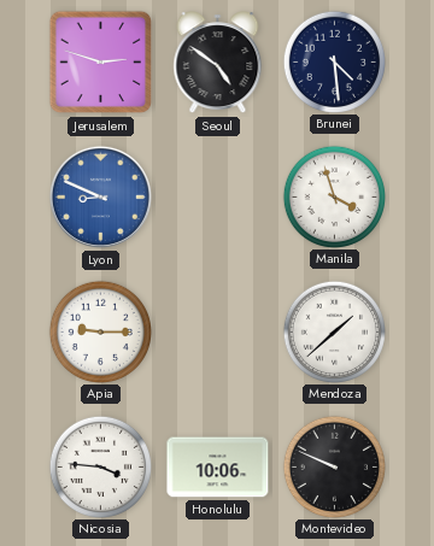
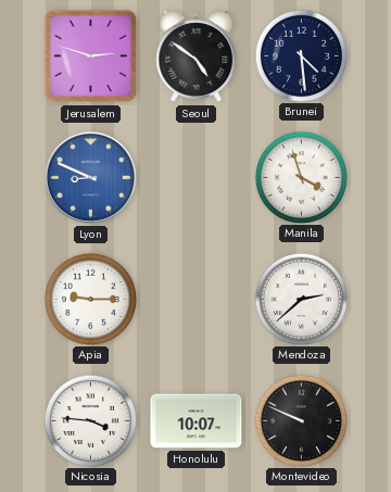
Mendoza: 1:38 -> 2:38 (301, 299)
Honolulu: 10:06 -> 10:07 (197, 421)
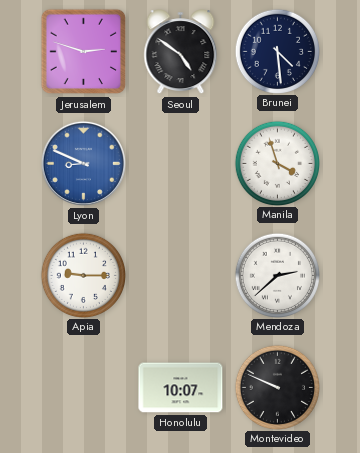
Nicosia: 3:46 -> none (90, 420)
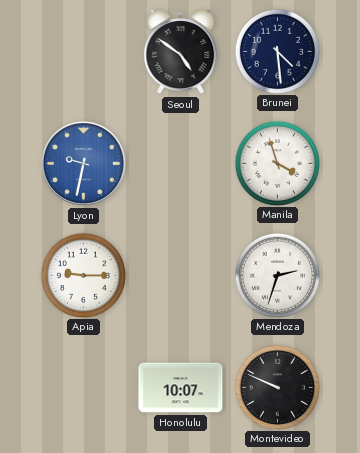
Jerusalem: 2:48 -> none (84, 52)
Lyon: 8:49 -> 9:32 (83, 163)
Mendoza: 2:38 -> 2:33 (277, 275)
